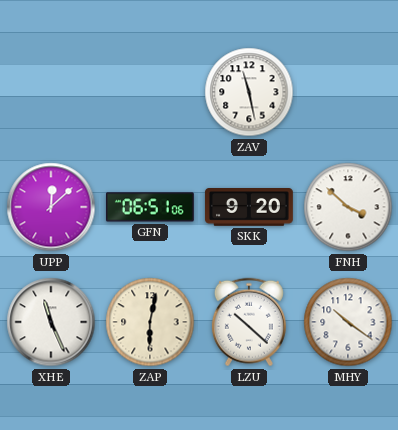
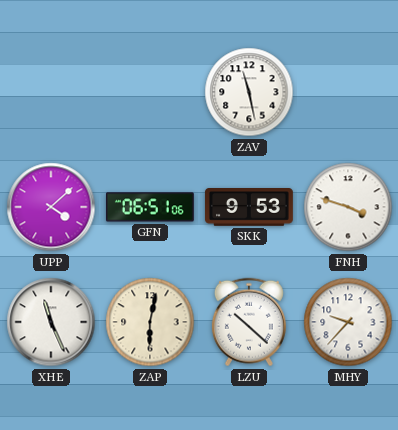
UPP: 12:08 -> 4:08 (51, 207)
SKK: 9:20 -> 9:53 (249, 208)
FNH: 3:52 -> 3:48 (348, 207)
MHY: 10:21 -> 9:37 (348, 322)
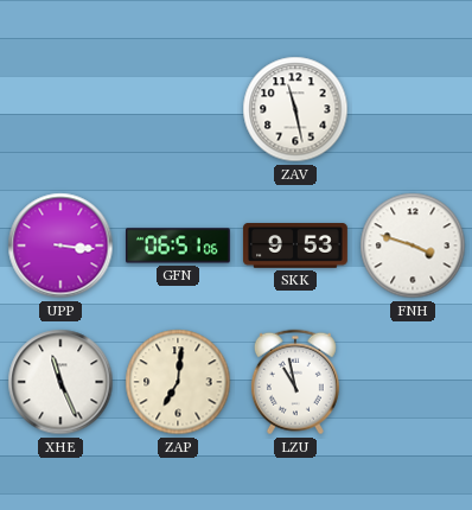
UPP: 4:08 -> 3:16 (60, 246)
ZAP: 6:02 -> 7:01 (178, 382)
LZU: 10:22 -> 10:58 (295, 382)
MHY: 9:37 -> none (348, 322)
